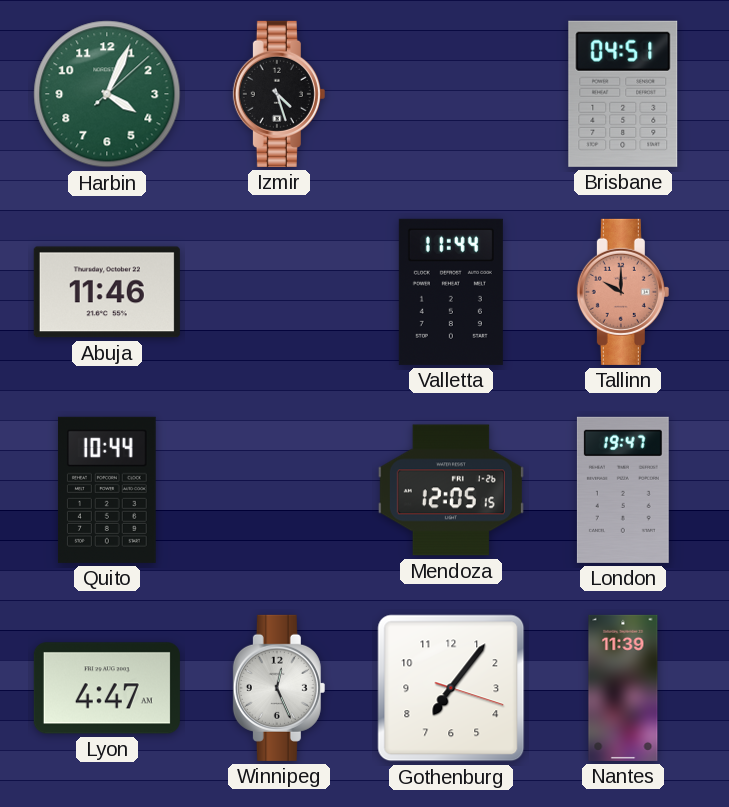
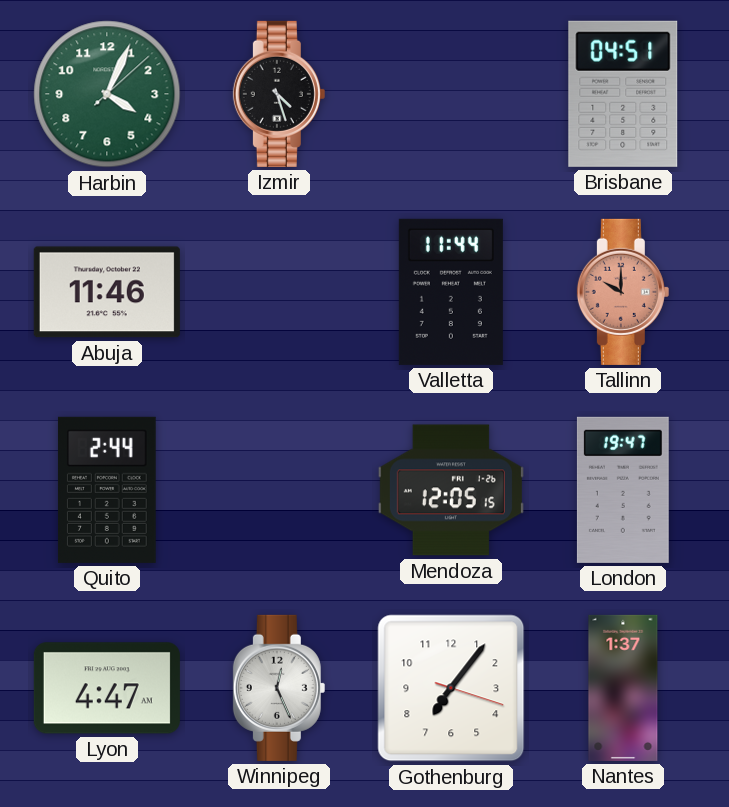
Quito: 10:44 -> 2:44 (107, 490)
Nantes: 11:39 -> 1:37 (623, 688)
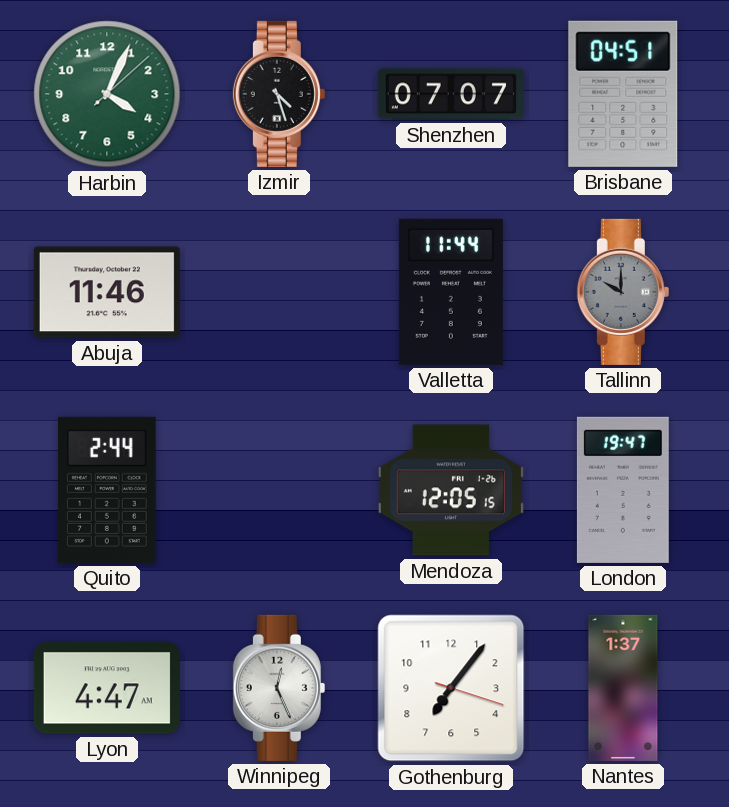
Shenzhen: none -> 07:07 (451, 94)
Tallinn dial: salmon -> grey (623, 292)
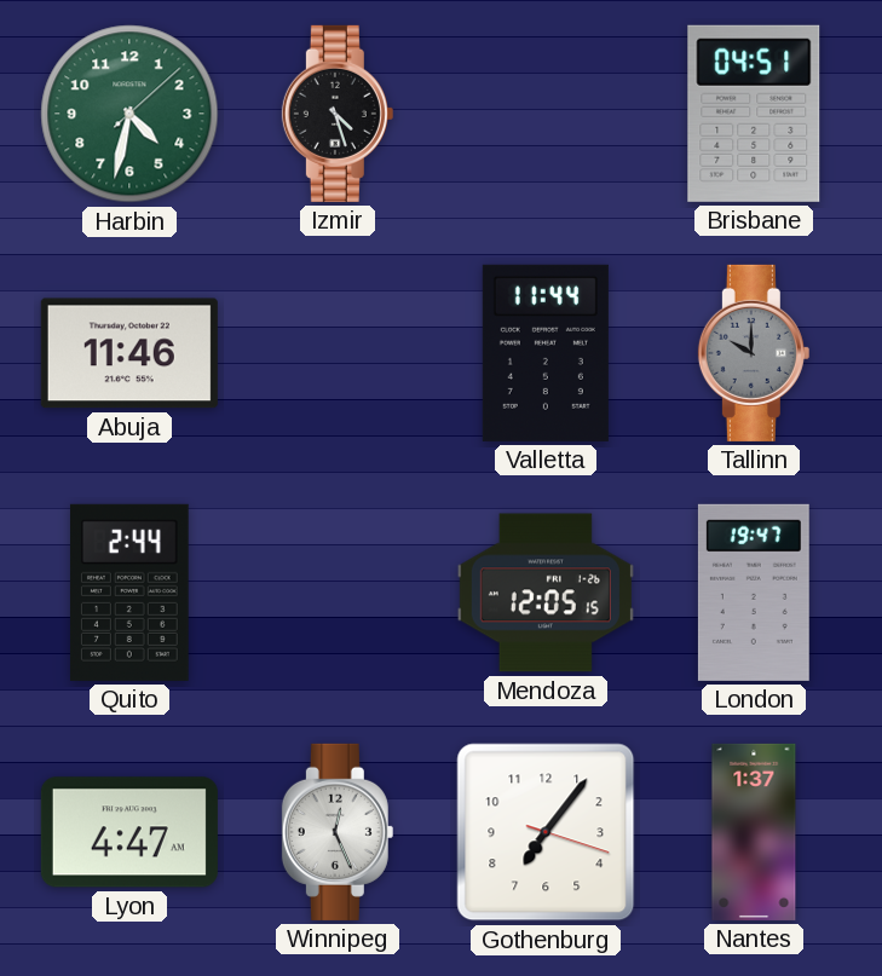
Harbin: 4:04 -> 4:32 (129, 114)
Shenzhen: 07:07 -> none (451, 94)
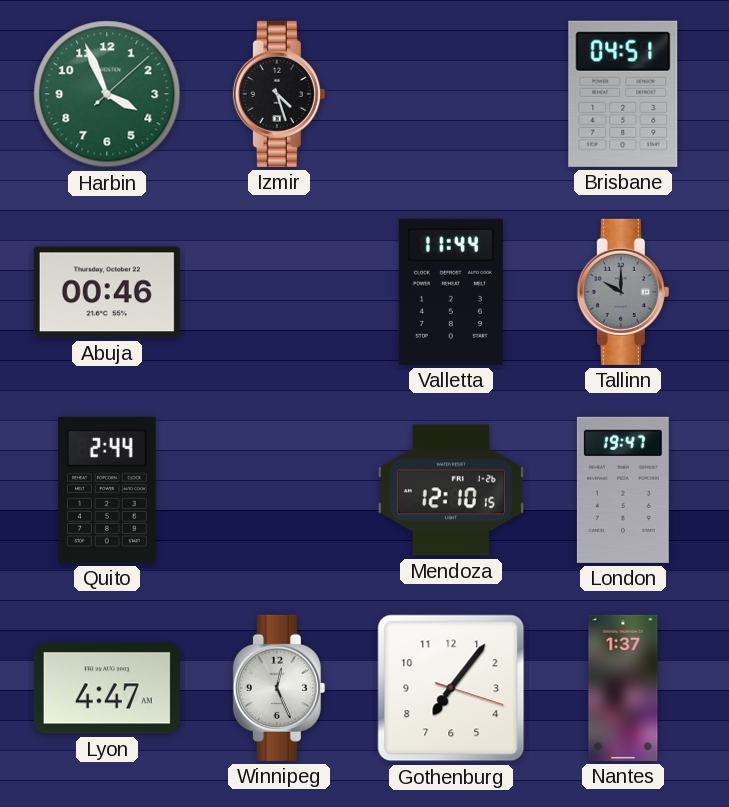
Harbin: 4:32 -> 3:56 (107, 94)
Abuja: 11:46 -> 00:46 (107, 292)
Mendoza: 12:05 -> 12:10 (451, 490)
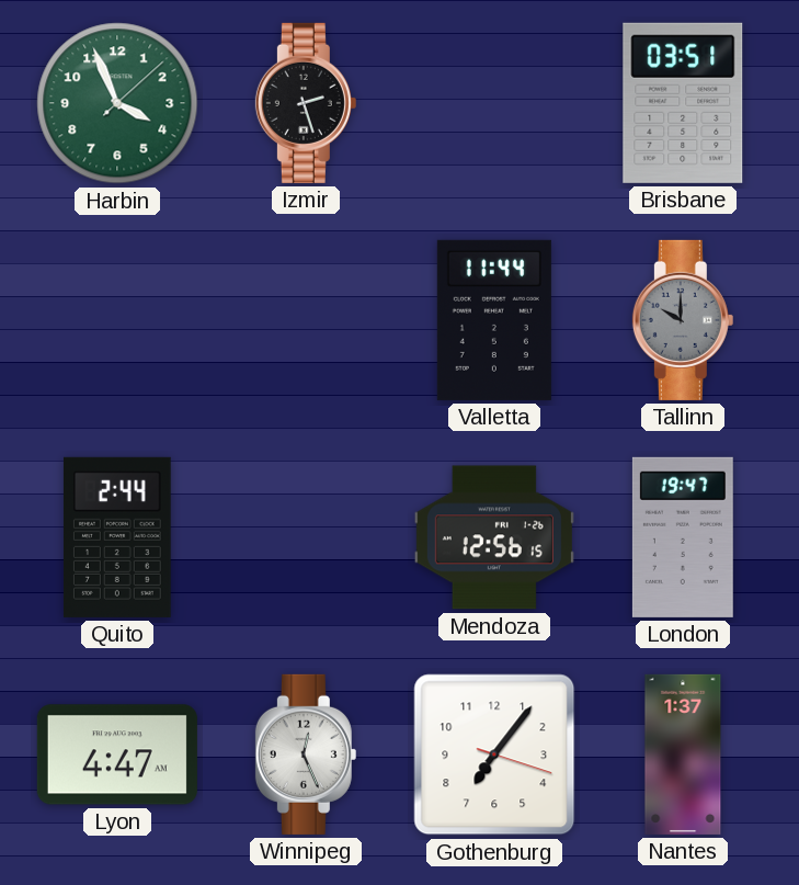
Izmir: 4:27 -> 2:27 (306, 103)
Brisbane: 04:51 -> 03:51 (683, 103)
Abuja: 00:46 -> none (107, 292)
Mendoza: 12:10 -> 12:56 (494, 537)
